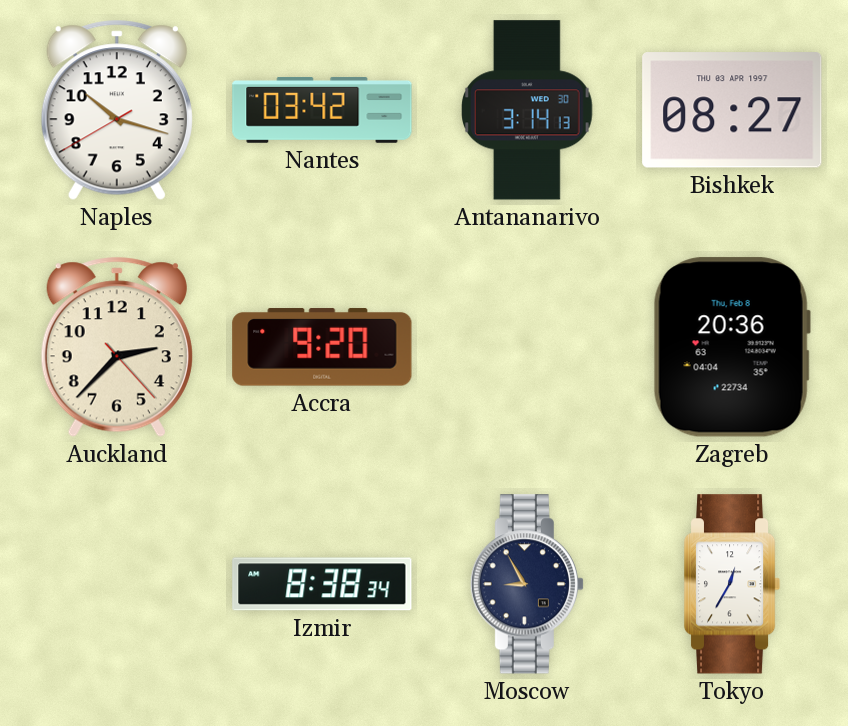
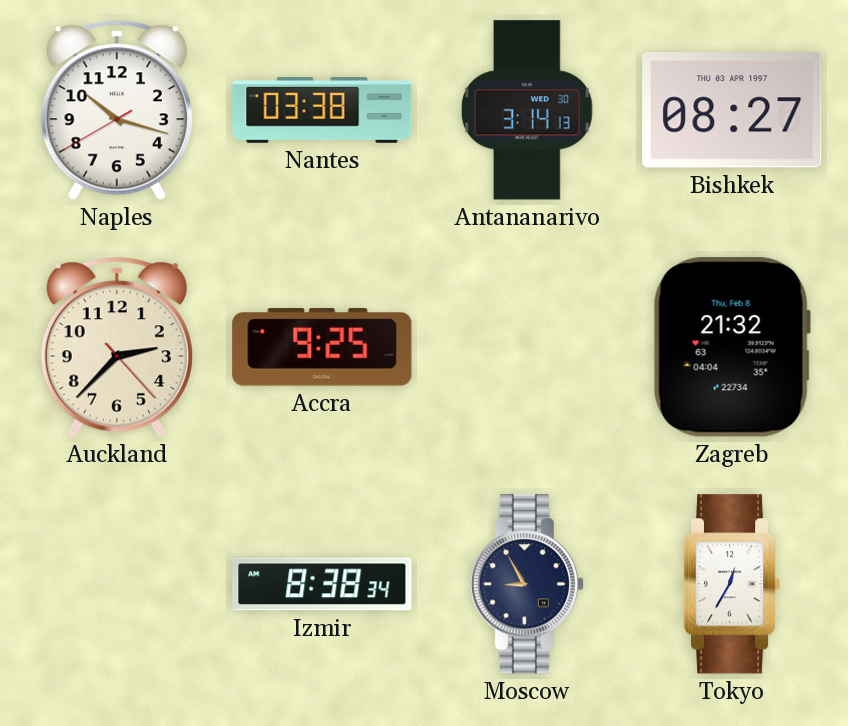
Nantes: 03:42 -> 03:38 (322, 111)
Accra: 9:20 -> 9:25 (322, 347)
Zagreb: 20:36 -> 21:32 (732, 347)
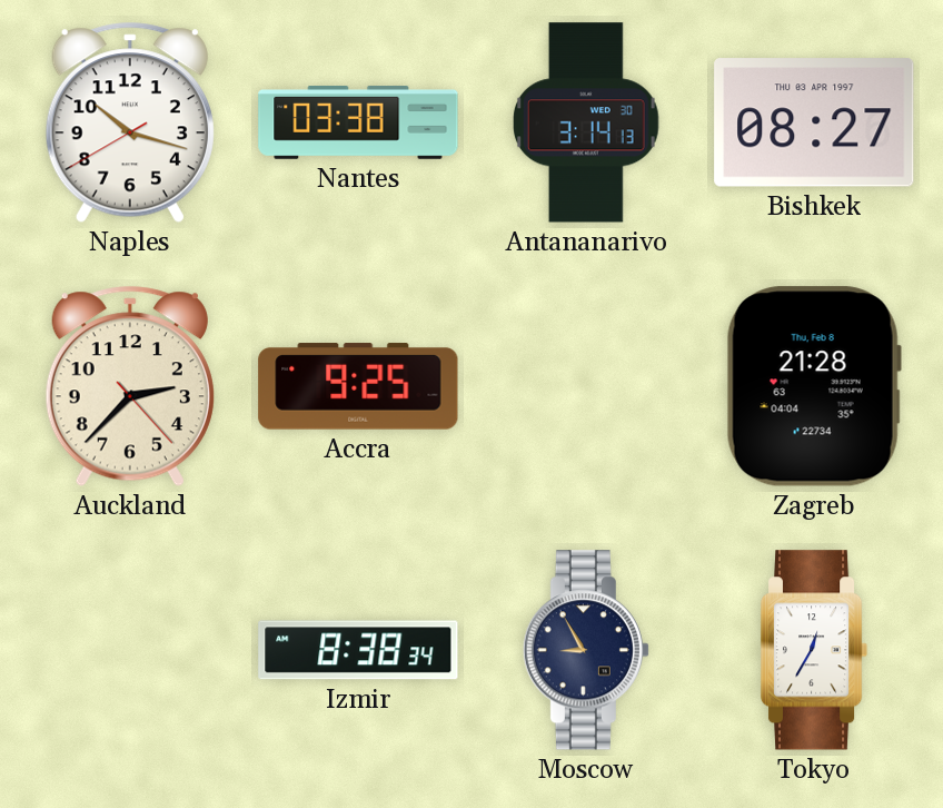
Zagreb: 21:32 -> 21:28 (814, 386)
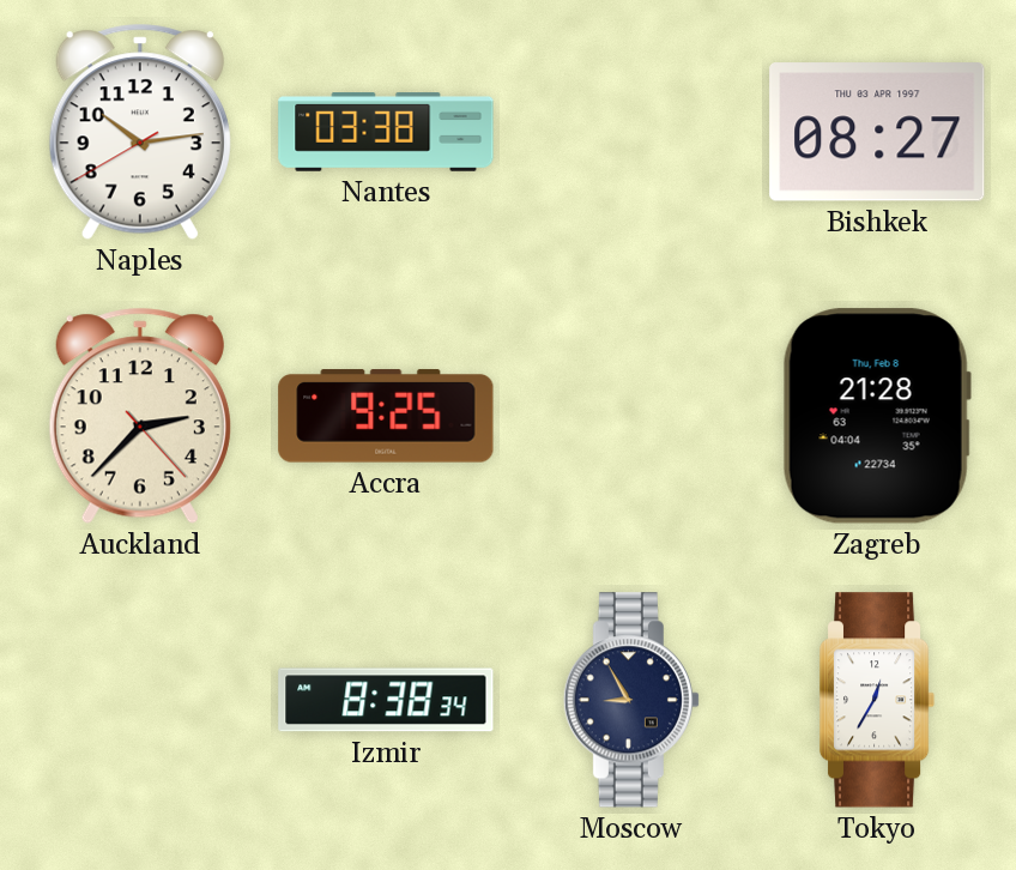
Naples: 10:17 -> 10:13 (140, 132)
Antananarivo: 3:14 -> none (587, 122)
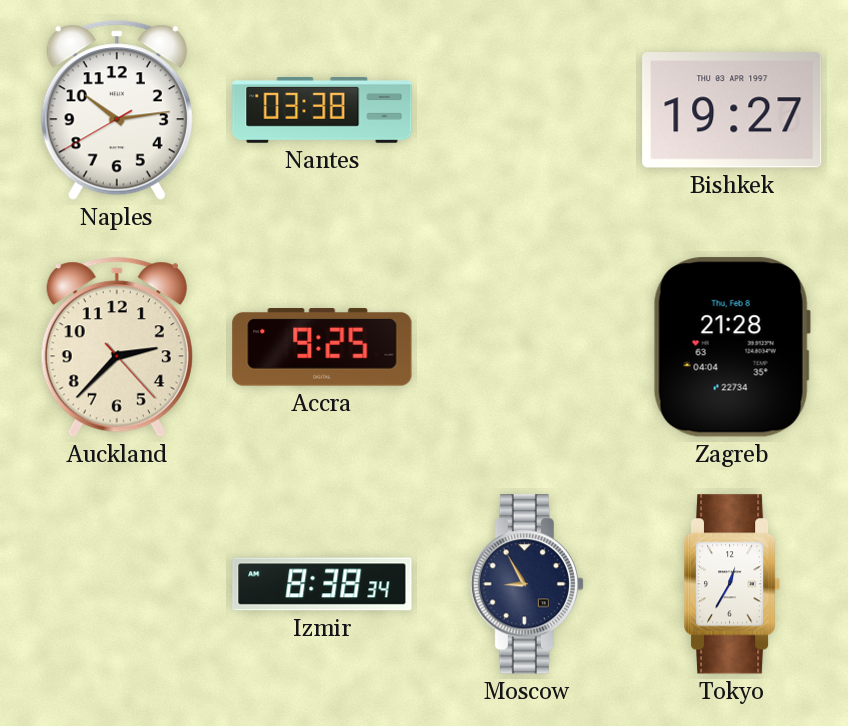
Bishkek: 08:27 -> 19:27 (732, 110)
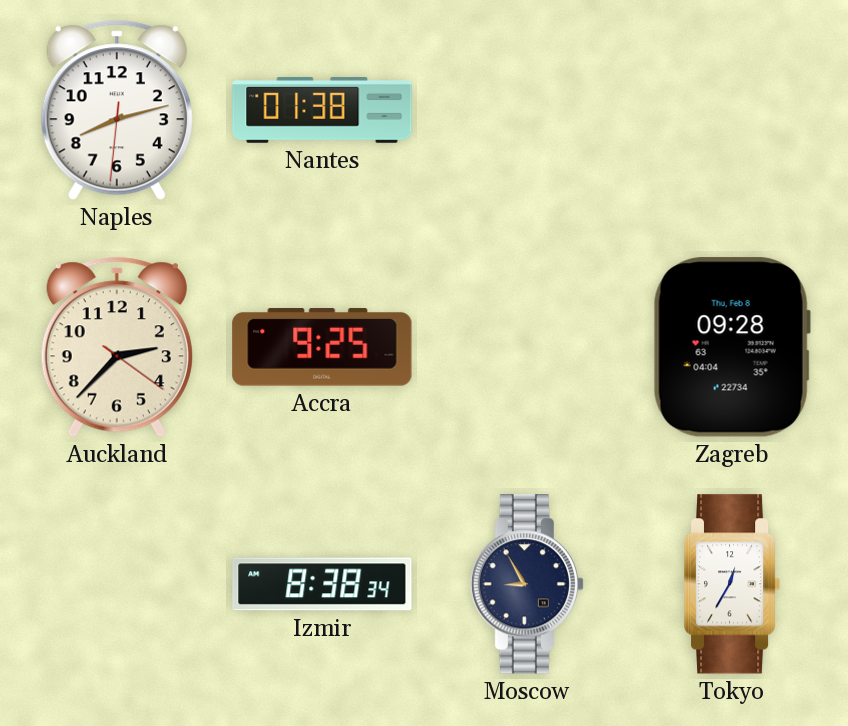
Naples: 10:13 -> 8:12 (117, 110)
Nantes: 03:38 -> 01:38 (322, 111)
Bishkek: 19:27 -> none (732, 110)
Auckland: 2:37:23 -> 2:37:21 (117, 347)
Zagreb: 21:28 -> 09:28 (732, 347)
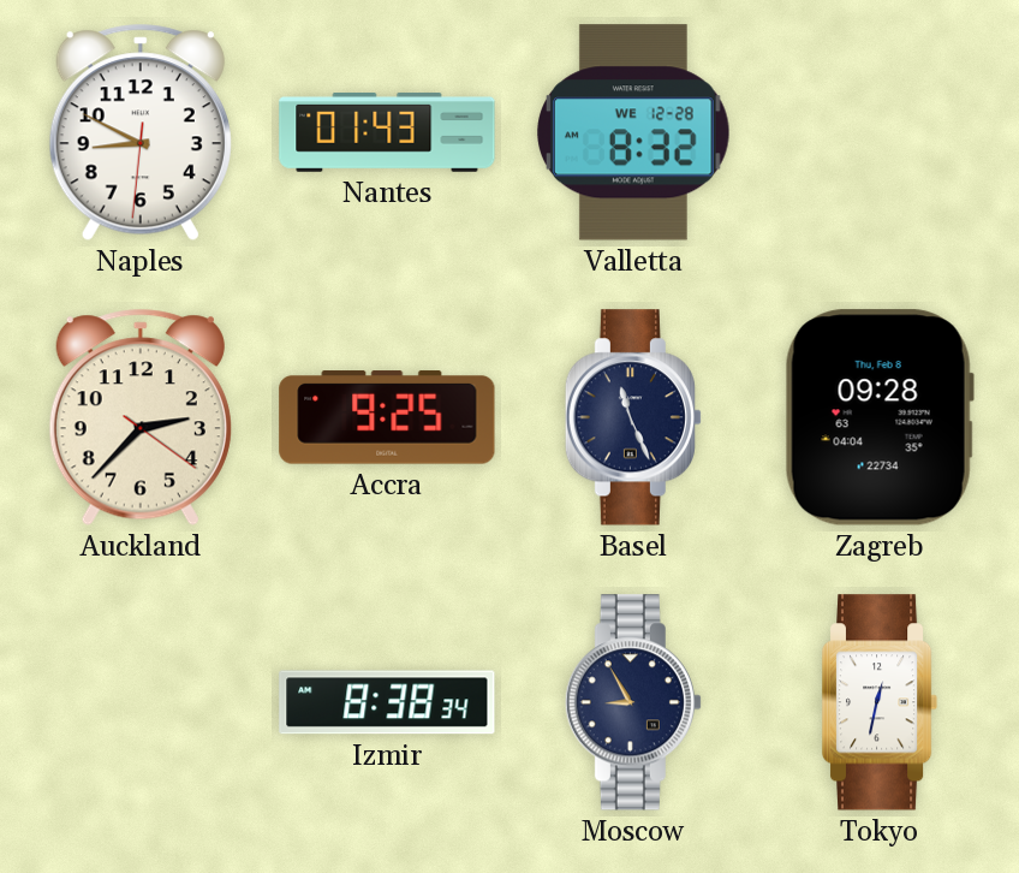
Naples: 8:12 -> 8:49 (141, 132)
Nantes: 01:38 -> 01:43 (387, 133)
Valletta: none -> 8:32 (634, 132)
Basel: none -> 11:26 (633, 417)
Tokyo: 12:35 -> 12:32 (880, 702)
